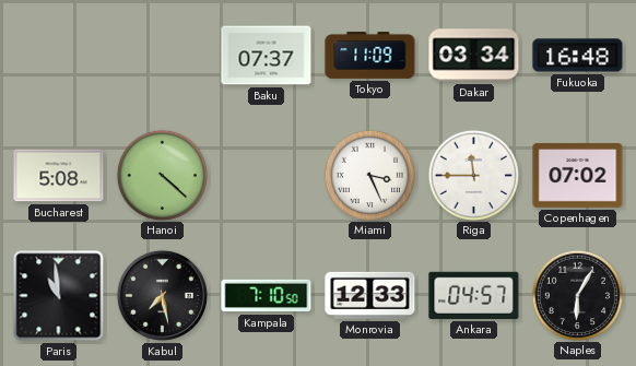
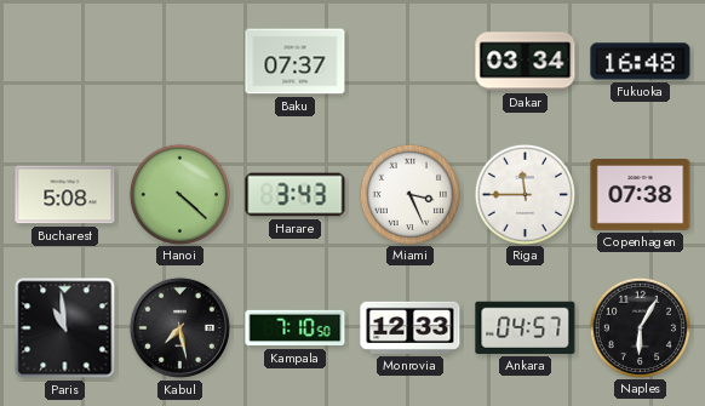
Tokyo: 11:09 -> none (370, 56)
Harare: none -> 3:43 (296, 195)
Copenhagen: 07:02 -> 07:38 (641, 195)
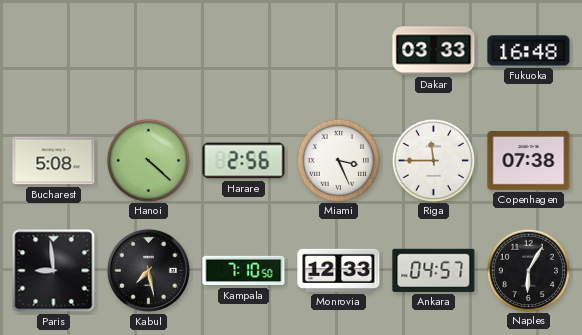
Baku: 07:37 -> none (296, 62)
Dakar: 03:34 -> 03:33 (434, 51)
Harare: 3:43 -> 2:56 (244, 161)
Paris: 10:59 -> 8:59 (54, 271)
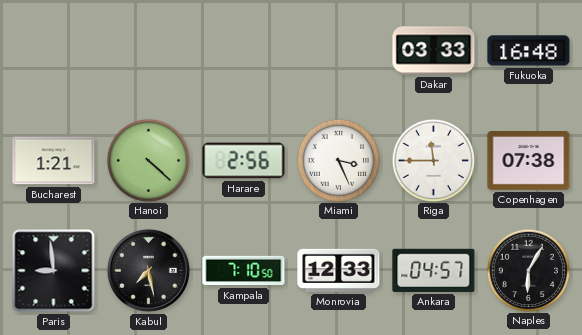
Bucharest: 5:08 -> 1:21 (54, 161)
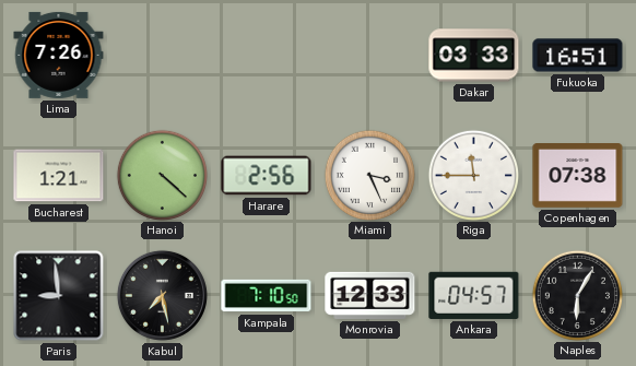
Lima: none -> 7:26 (59, 55)
Fukuoka: 16:48 -> 16:51 (578, 56)
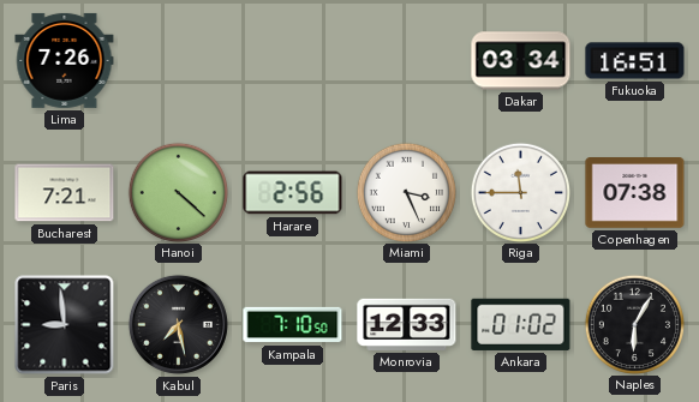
Dakar: 03:33 -> 03:34 (521, 61)
Bucharest: 1:21 -> 7:21 (65, 193)
Ankara: 04:57 -> 01:02 (521, 324)
